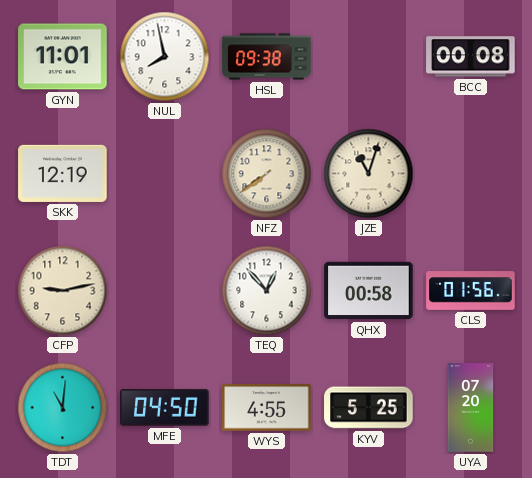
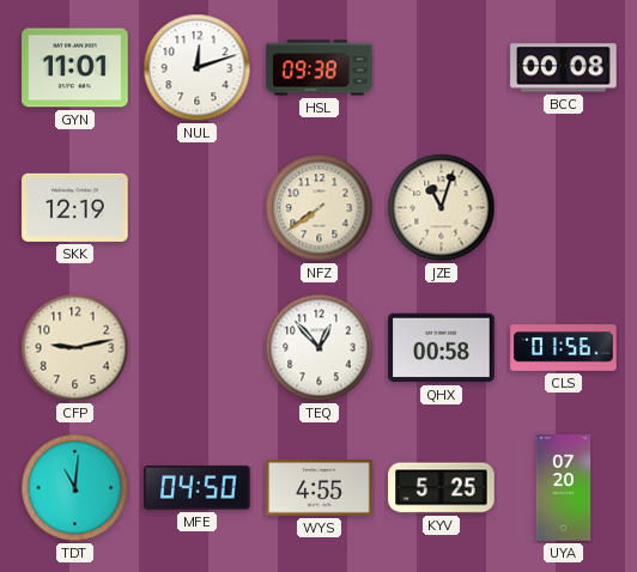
NUL: 7:58 -> 12:12 (198, 68)
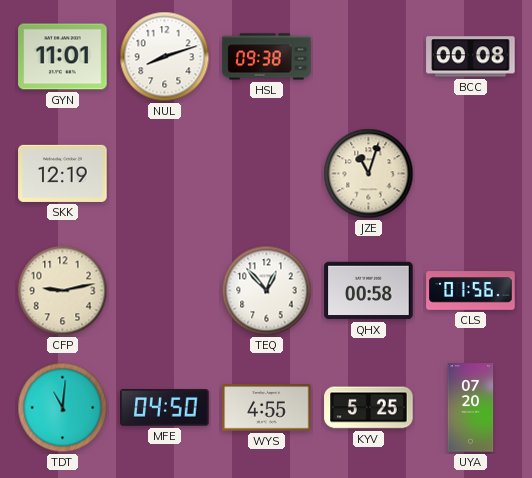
NUL: 12:12 -> 8:12 (165, 57)
NFZ: 7:39 -> none (320, 208)
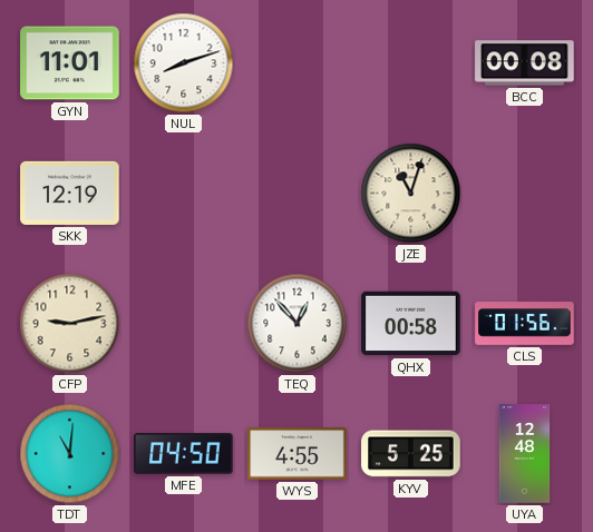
HSL: 09:38 -> none (267, 57)
UYA: 07:20 -> 12:48 (525, 454)
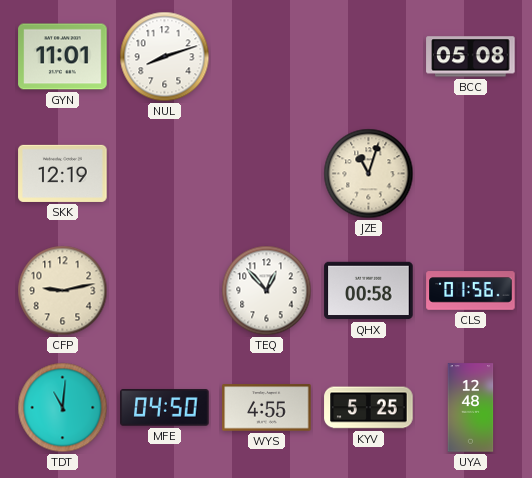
BCC: 00:08 -> 05:08 (471, 57)
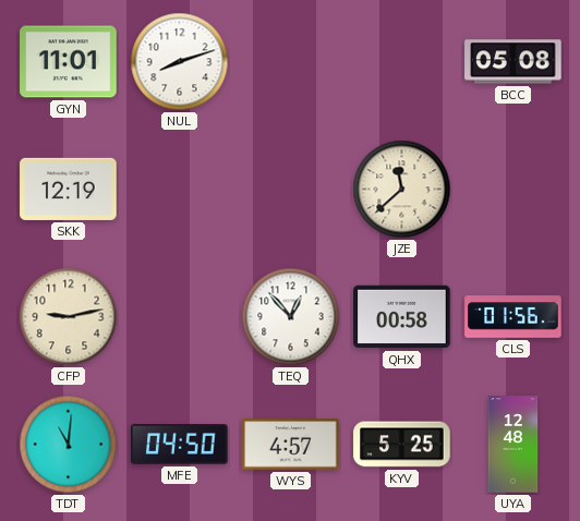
JZE: 11:03 -> 11:38 (402, 190)
WYS: 4:55 -> 4:57 (291, 445)
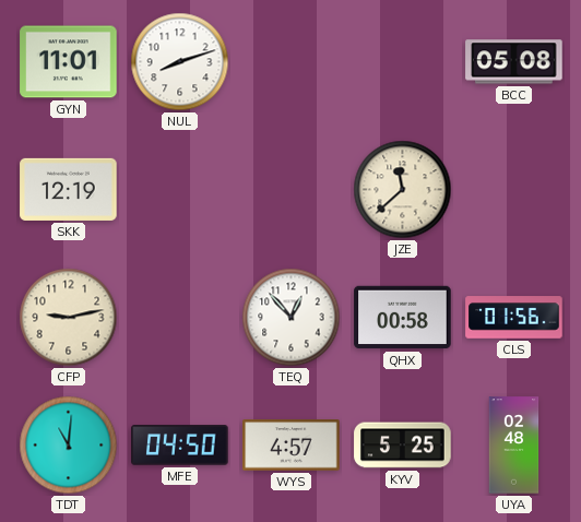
UYA: 12:48 -> 02:48 (514, 446)
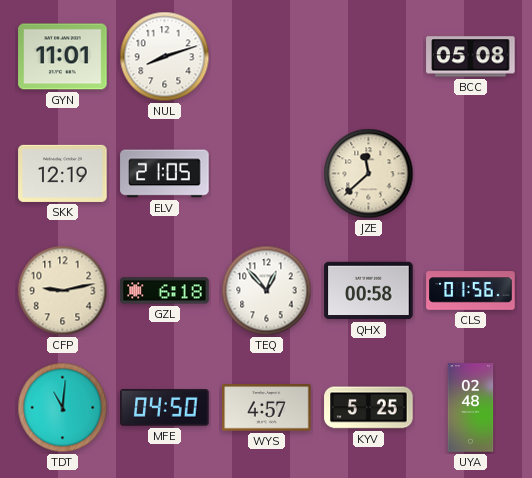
ELV: none -> 21:05 (165, 174)
GZL: none -> 6:18 (165, 291)
